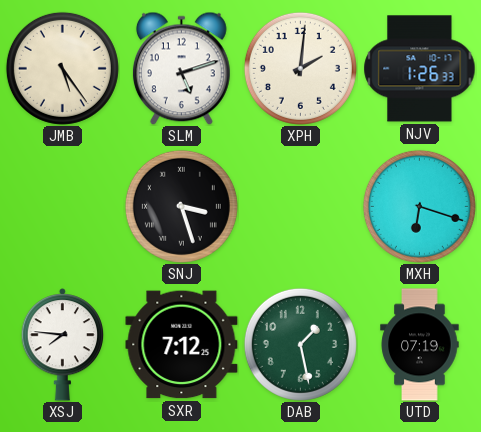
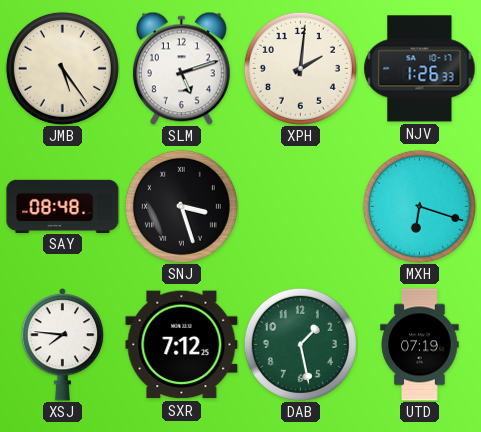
SAY: none -> 08:48 (63, 206)
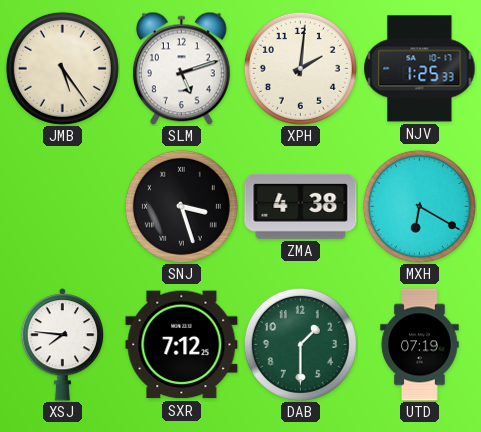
NJV: 1:26 -> 1:25 (420, 69)
SAY: 08:48 -> none (63, 206)
ZMA: none -> 4:38 (301, 206)
MXH: 6:18 -> 6:20 (419, 206)
DAB: 1:28 -> 1:30 (300, 344)
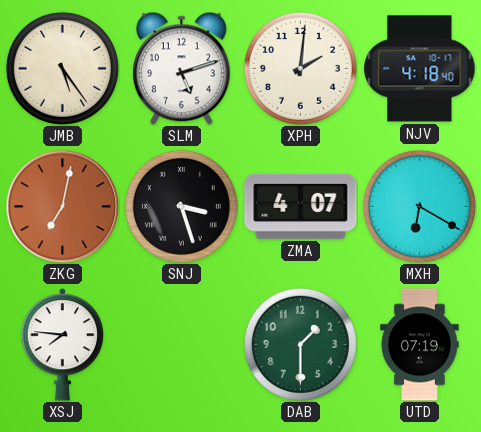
NJV: 1:25 -> 4:18 (420, 69)
ZKG: none -> 7:02 (62, 206)
ZMA: 4:38 -> 4:07 (301, 206)
SXR: 7:12 -> none (182, 345)
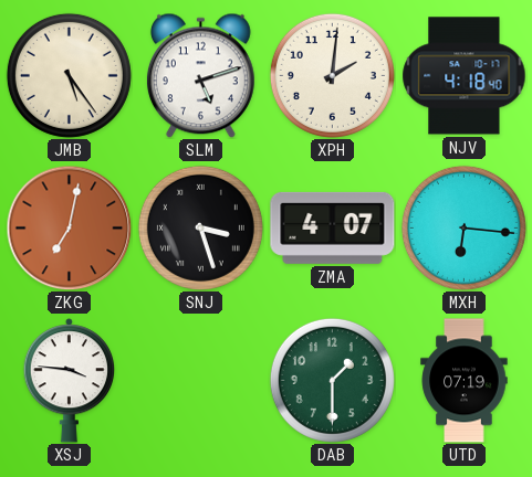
MXH: 6:20 -> 6:16 (463, 227)
XSJ: 7:46 -> 3:46 (70, 381)
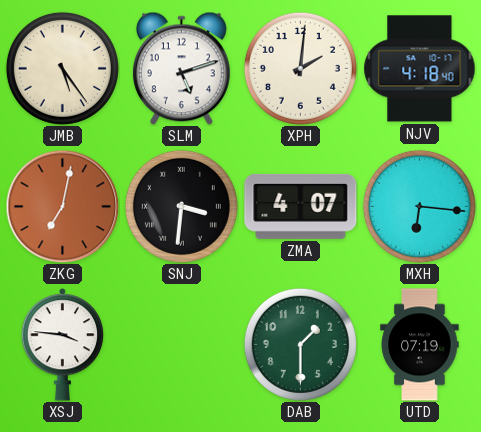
SNJ: 3:27 -> 3:31 (181, 206)
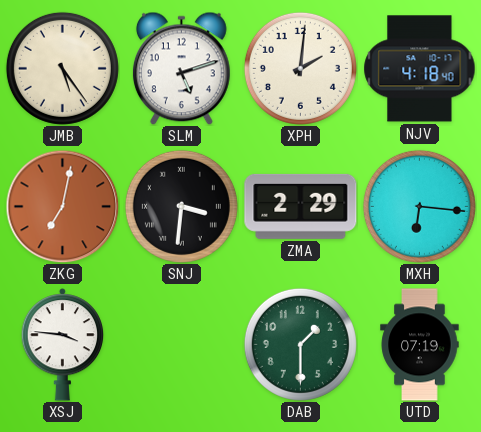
ZMA: 4:07 -> 2:29 (301, 206)
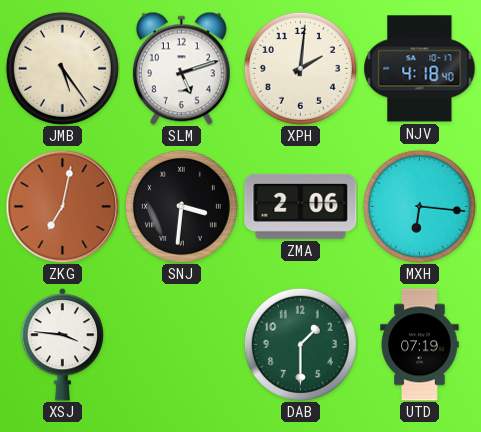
ZMA: 2:29 -> 2:06 (301, 206)
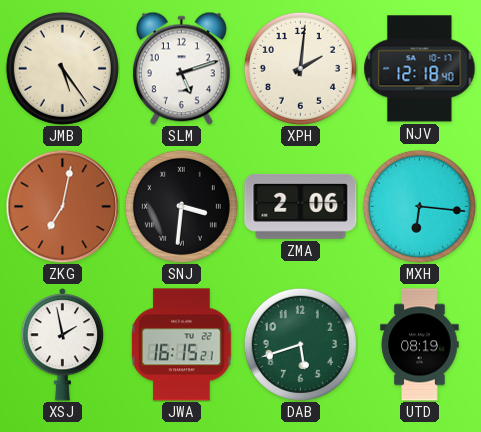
NJV: 4:18 -> 12:18 (420, 69)
XSJ: 3:46 -> 1:58 (63, 345)
JWA: none -> 16:15 (182, 345)
DAB: 1:30 -> 5:42 (300, 344)
UTD: 07:19 -> 08:19 (420, 345)
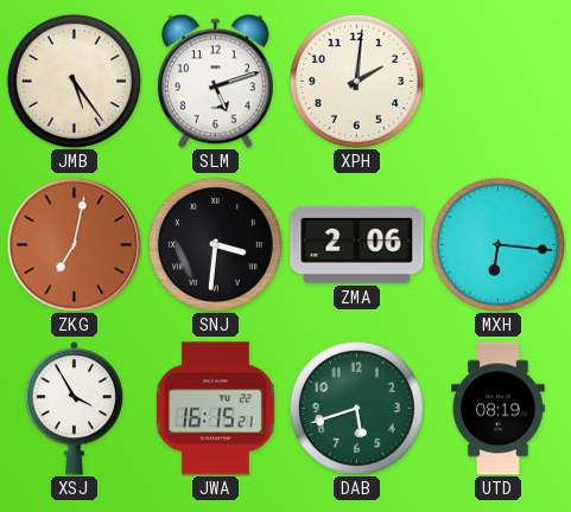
NJV: 12:18 -> none (420, 69)
XSJ: 1:58 -> 3:55 (75, 409)
